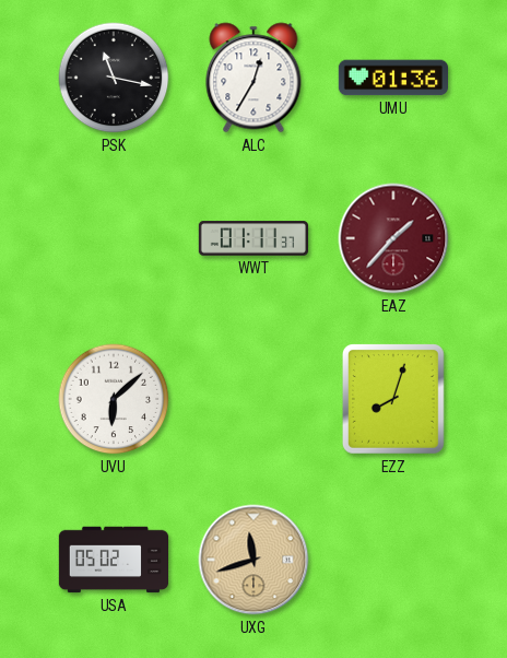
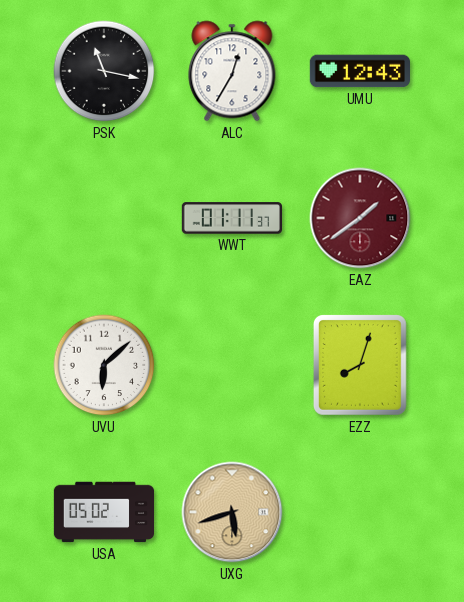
UMU: 01:36 -> 12:43 (359, 71)
EAZ: 1:37 -> 1:39 (360, 218)
UXG: 11:42 -> 5:42 (232, 512)
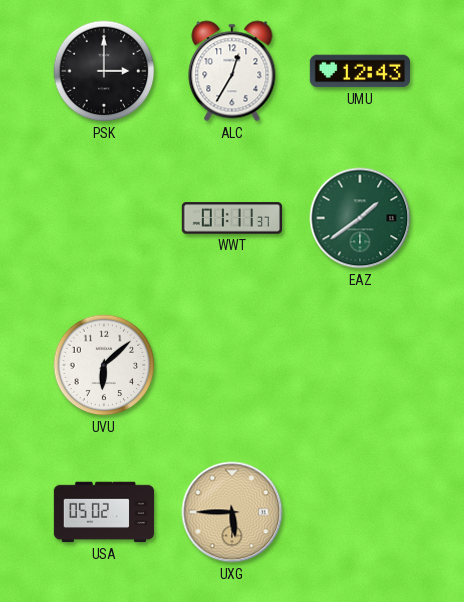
PSK: 11:17 -> 3:00 (104, 71)
EAZ dial: burgundy -> green (360, 218)
EZZ: 8:03 -> none (360, 366)
UXG: 5:42 -> 5:45 (232, 512)
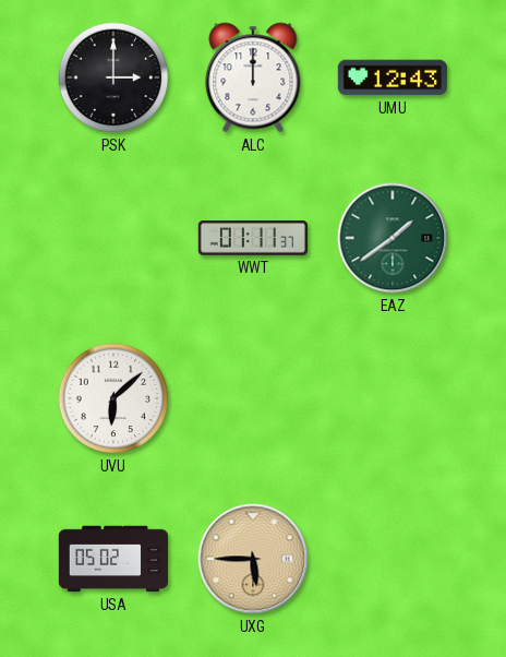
ALC: 12:35 -> 12:00 (253, 77)
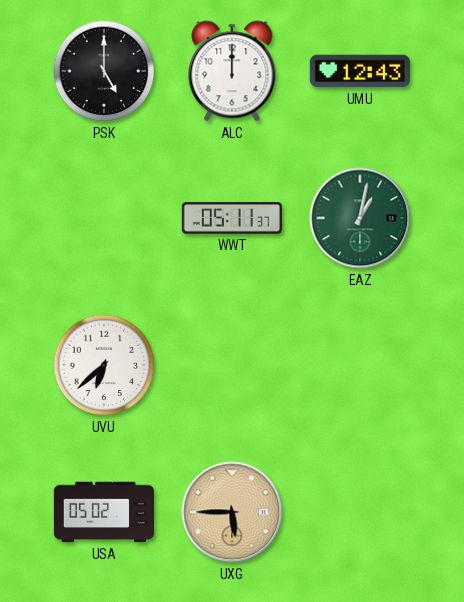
PSK: 3:00 -> 5:00 (104, 71)
WWT: 01:11 -> 05:11 (231, 218)
EAZ: 1:39 -> 1:02 (360, 218)
UVU: 6:08 -> 6:38 (104, 365)
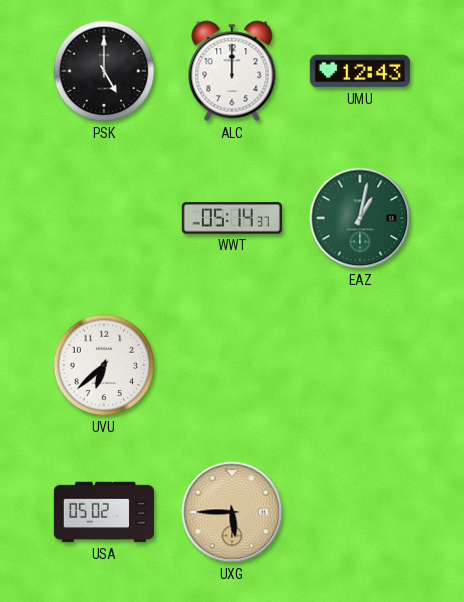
WWT: 05:11 -> 05:14 (231, 218)
